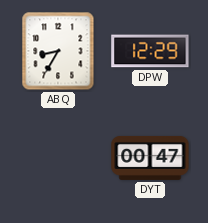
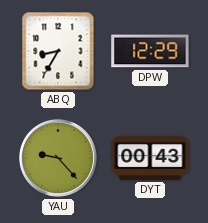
YAU: none -> 9:23 (58, 158)
DYT: 00:47 -> 00:43 (150, 158)
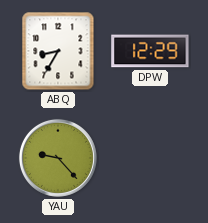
DYT: 00:43 -> none (150, 158)
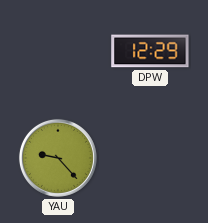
ABQ: 8:35 -> none (58, 51)
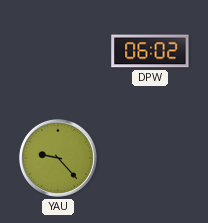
DPW: 12:29 -> 06:02 (150, 51)
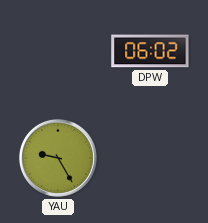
YAU: 9:23 -> 9:25 (58, 158)
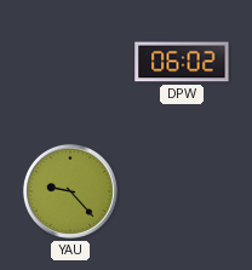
YAU: 9:25 -> 9:23 (70, 191)
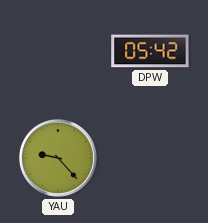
DPW: 06:02 -> 05:42 (150, 51)
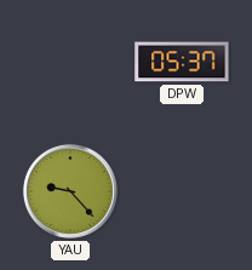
DPW: 05:42 -> 05:37 (182, 62)
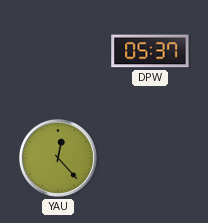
YAU: 9:23 -> 12:23 (58, 158)
